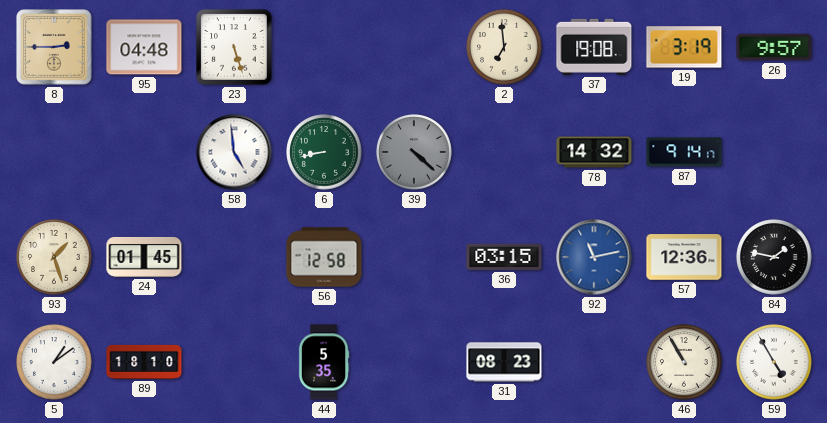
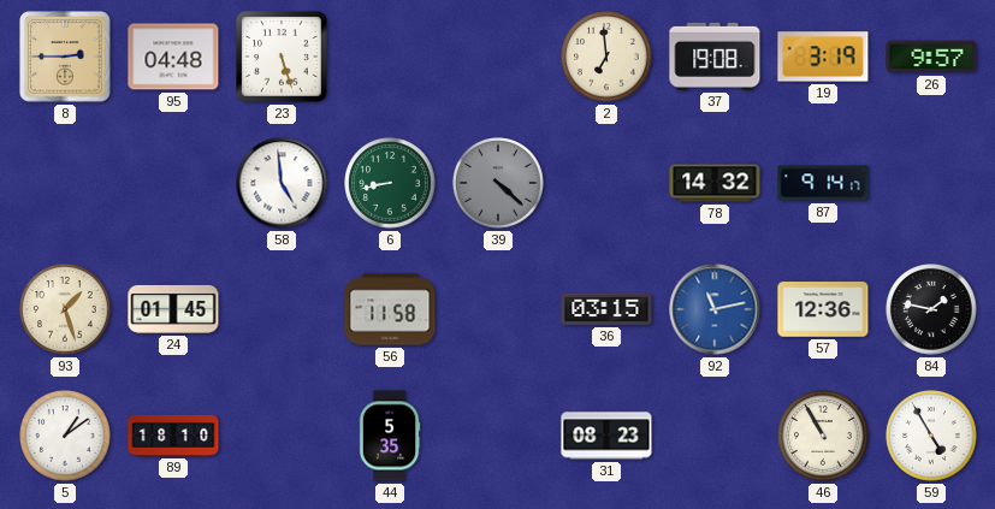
56: 12:58 -> 11:58 (390, 309)
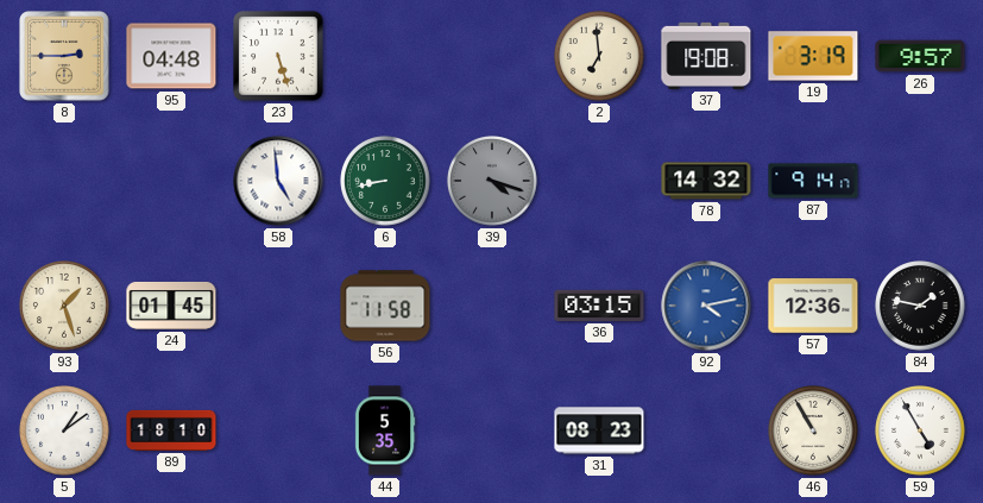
39: 4:22 -> 4:18 (492, 181)
92: 11:13 -> 4:13 (706, 306)
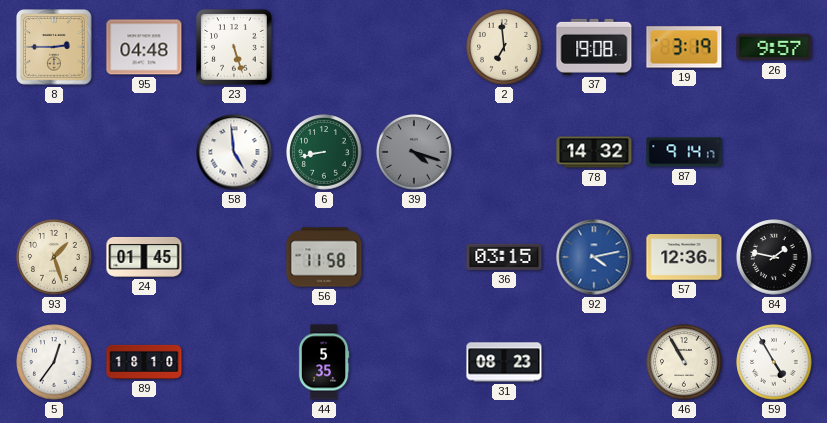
5: 1:09 -> 12:36 (54, 362)
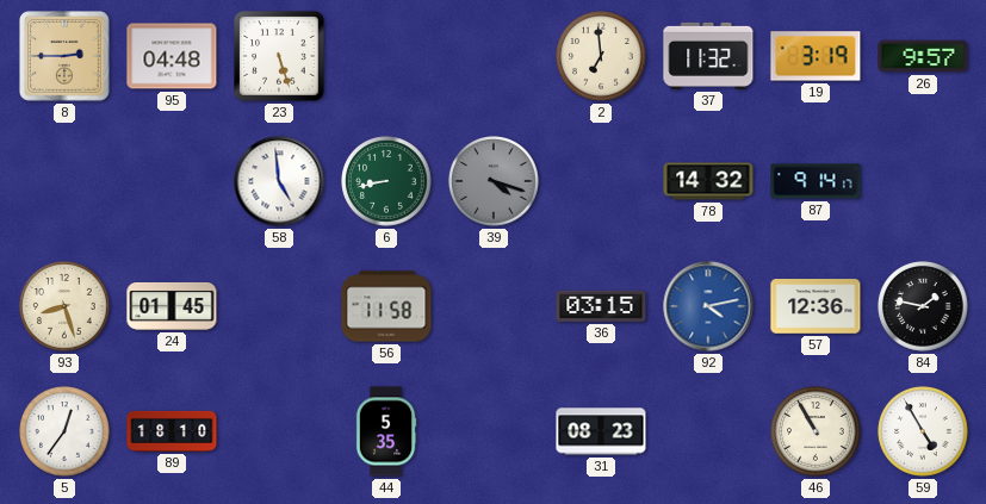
37: 19:08 -> 11:32 (708, 56)
93: 1:27 -> 8:27 (64, 306)
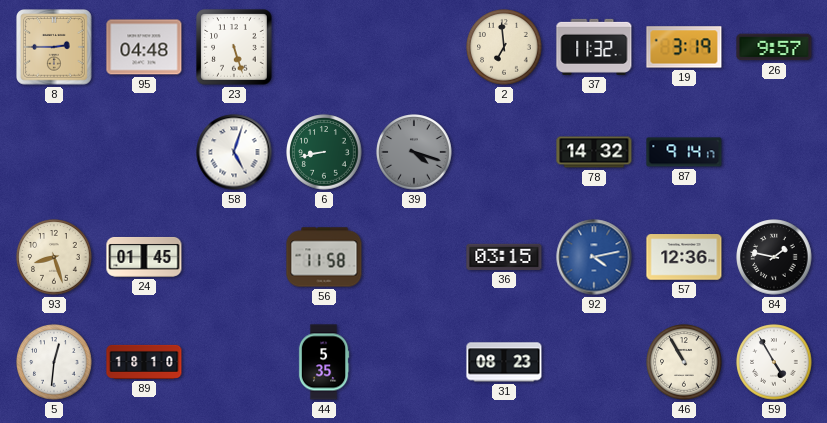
58: 4:59 -> 5:03 (234, 152)
5: 12:36 -> 12:31 (54, 362)
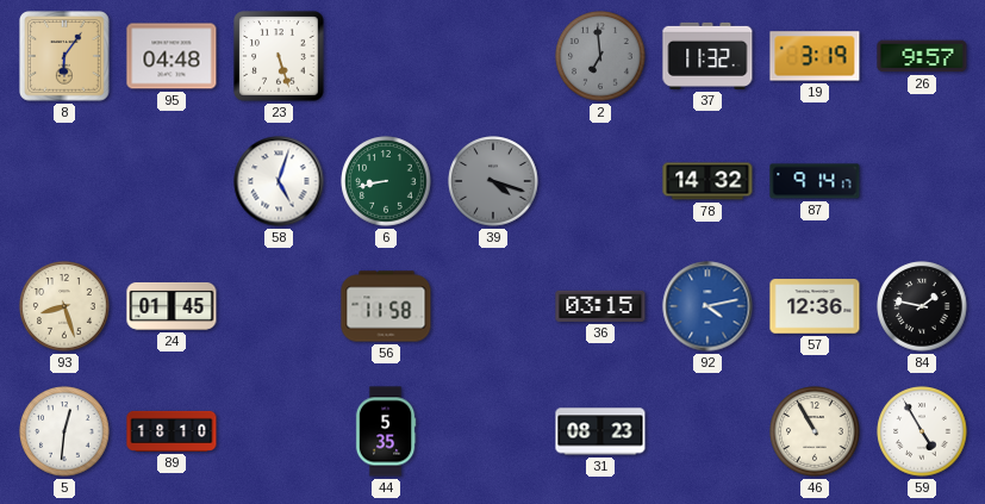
8: 2:45 -> 6:06 (66, 57)
2 dial: cream -> grey (600, 56)
